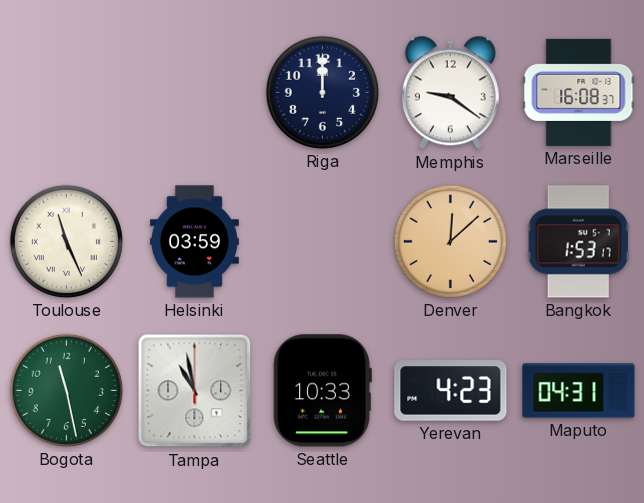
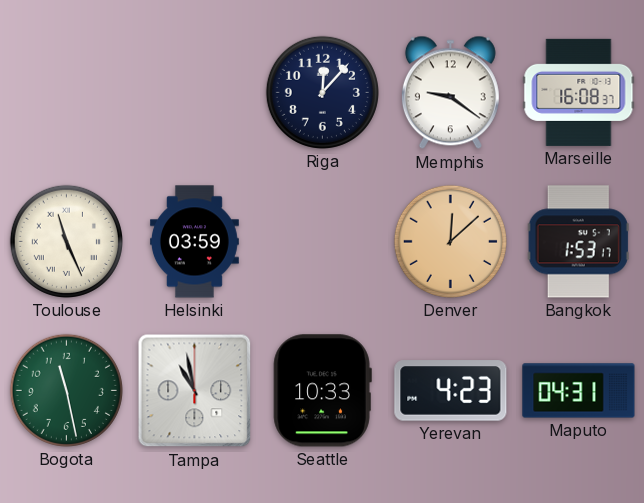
Riga: 12:00 -> 12:07 (322, 92)
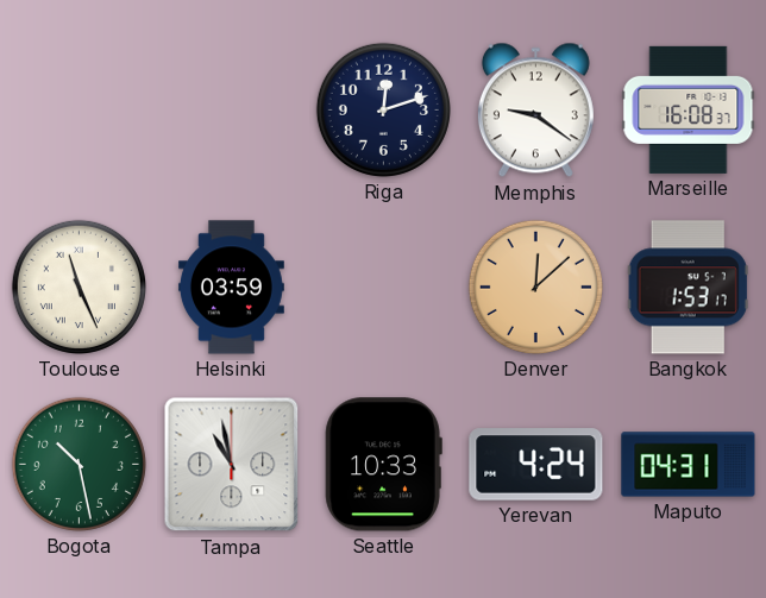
Riga: 12:07 -> 12:12 (383, 109)
Bogota: 11:28 -> 10:28 (79, 464)
Yerevan: 4:23 -> 4:24 (536, 465)
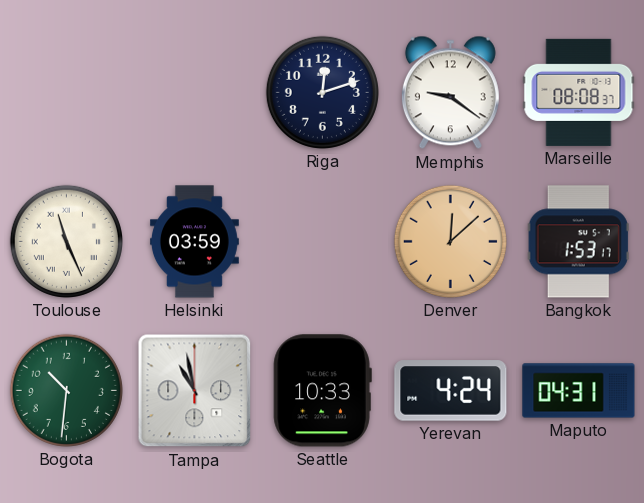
Marseille: 16:08 -> 08:08 (579, 92)
Bogota: 10:28 -> 10:31 (66, 390)
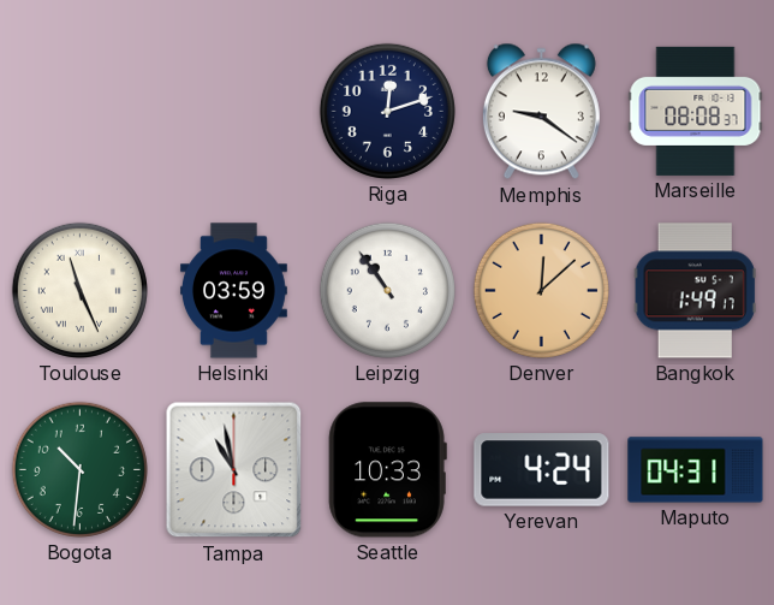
Leipzig: none -> 10:54 (387, 290)
Bangkok: 1:53 -> 1:49 (695, 291)
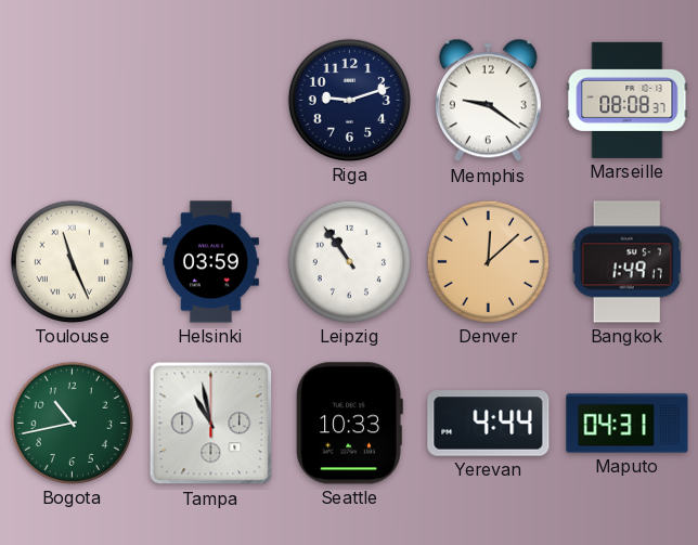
Riga: 12:12 -> 9:12 (349, 100)
Bogota: 10:31 -> 10:43 (72, 423)
Yerevan: 4:24 -> 4:44 (489, 424)
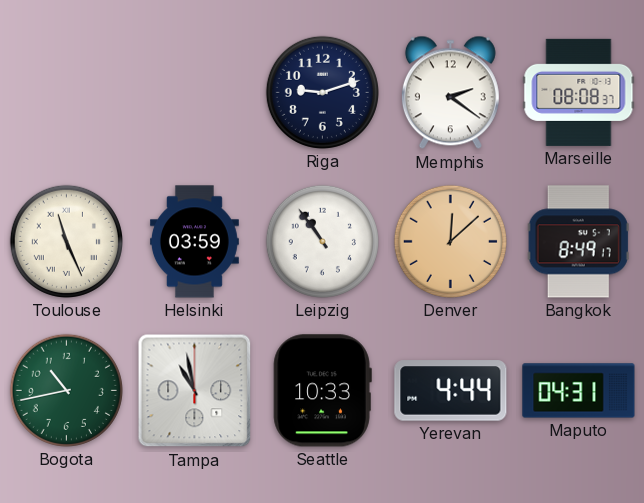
Memphis: 9:21 -> 2:21 (450, 93)
Bangkok: 1:49 -> 8:49 (578, 242)
